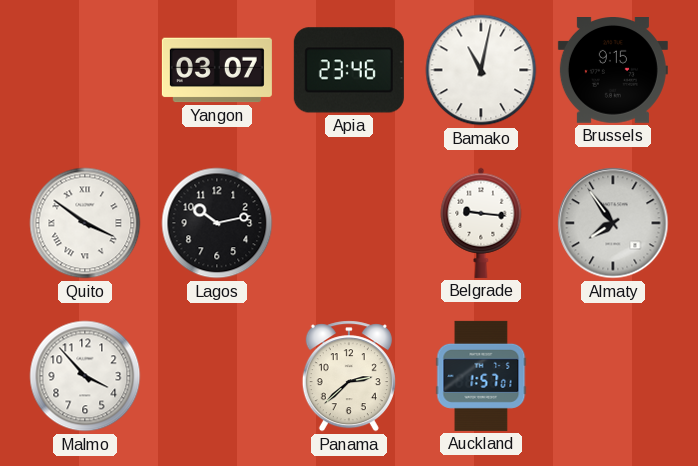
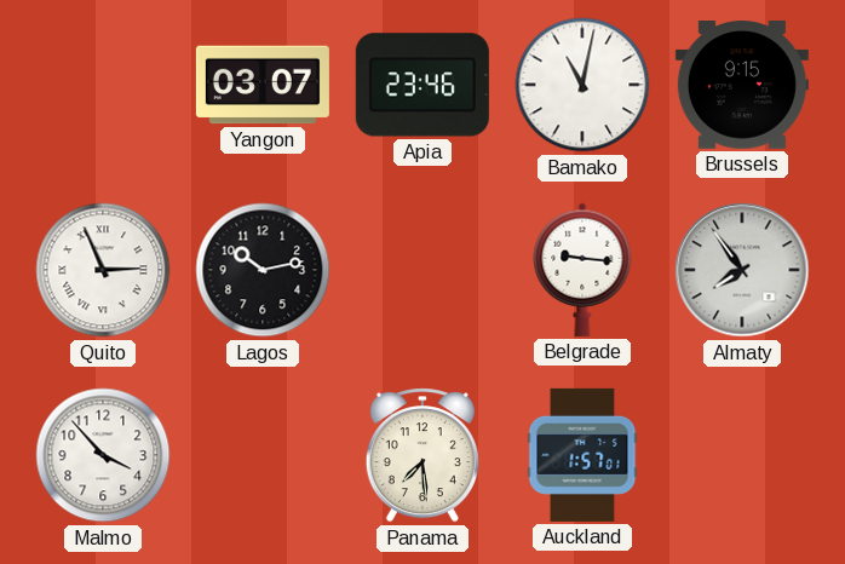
Quito: 3:51 -> 2:56 (103, 270)
Panama: 2:38 -> 7:29 (422, 455)
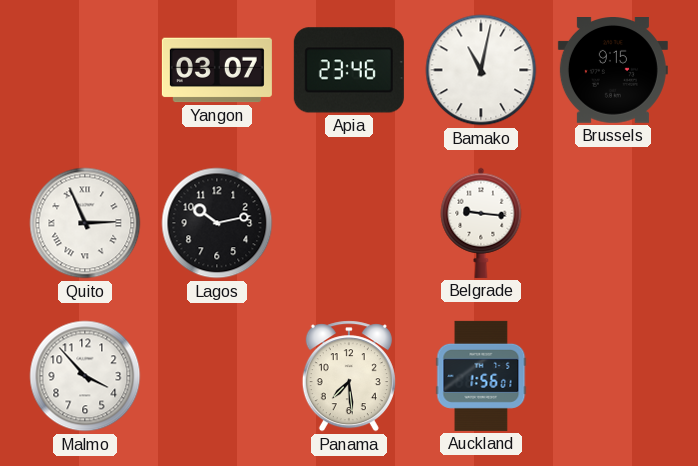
Almaty: 7:54 -> none (742, 270)
Auckland: 1:57 -> 1:56 (481, 376)
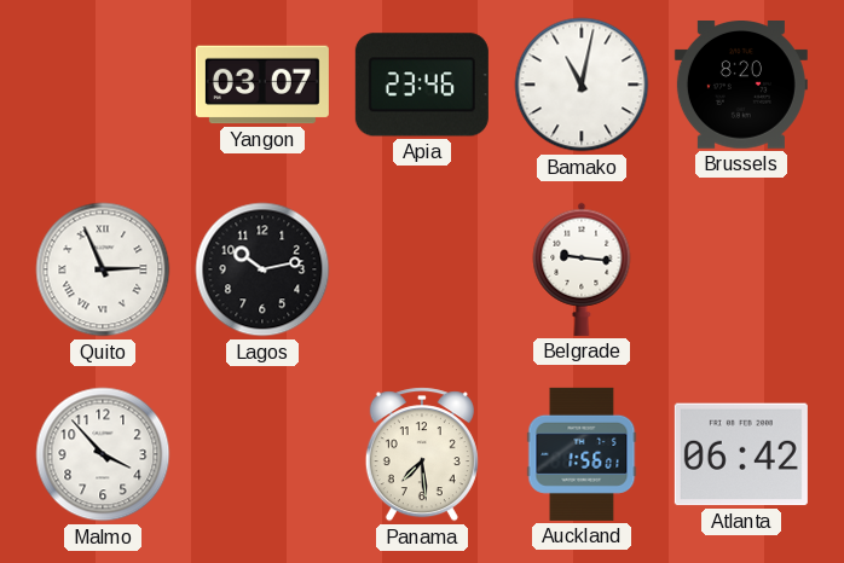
Brussels: 9:15 -> 8:20 (741, 86)
Atlanta: none -> 06:42 (741, 454)
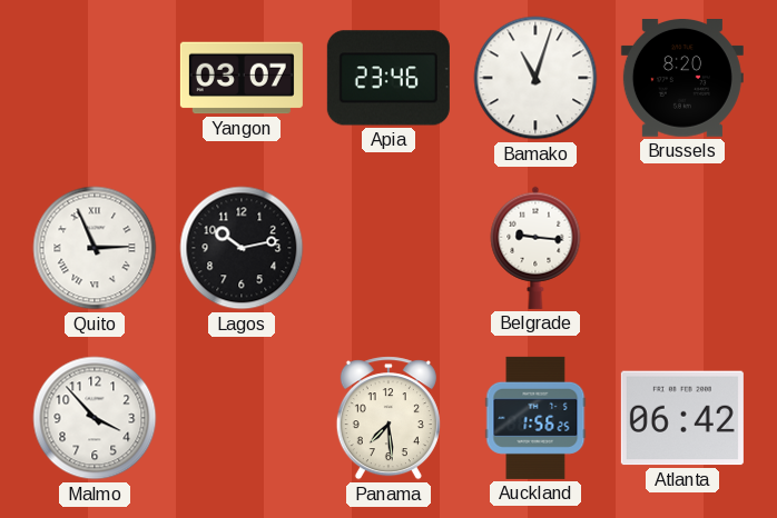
Bamako: 11:02 -> 11:03 (535, 78)
Auckland: 1:56:01 -> 1:56:25 (535, 418)
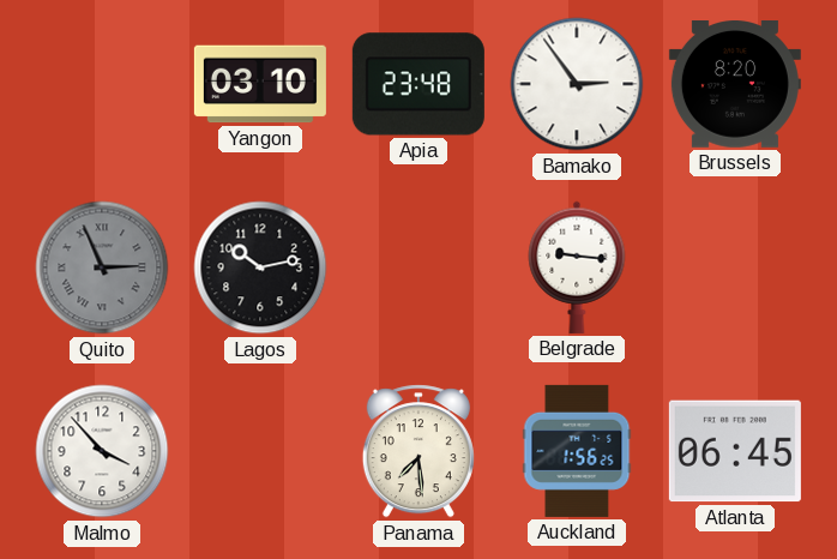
Yangon: 03:07 -> 03:10 (260, 84)
Apia: 23:46 -> 23:48 (418, 84)
Bamako: 11:03 -> 2:54 (577, 84)
Quito dial: white -> grey (102, 268)
Atlanta: 06:42 -> 06:45 (735, 451)
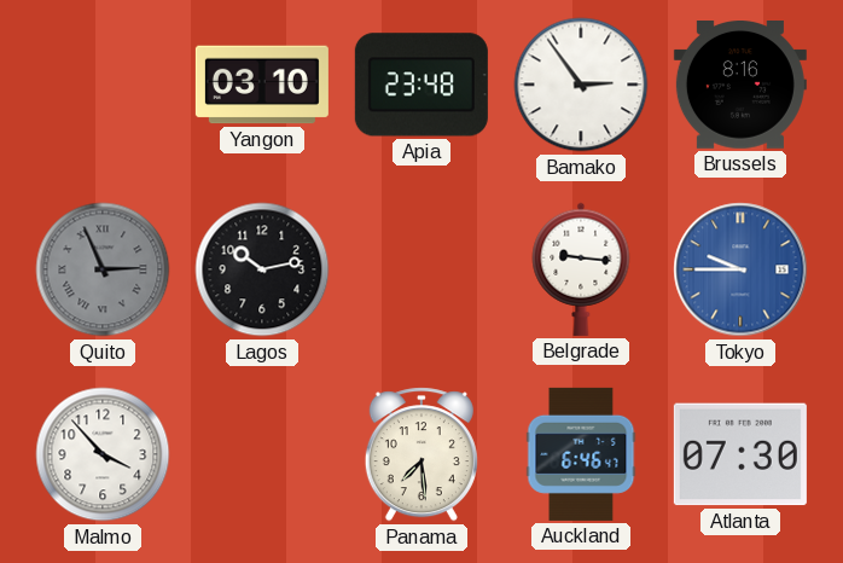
Brussels: 8:20 -> 8:16 (740, 86)
Tokyo: none -> 9:45 (740, 269)
Auckland: 1:56 -> 6:46 (581, 454)
Atlanta: 06:45 -> 07:30 (740, 454)
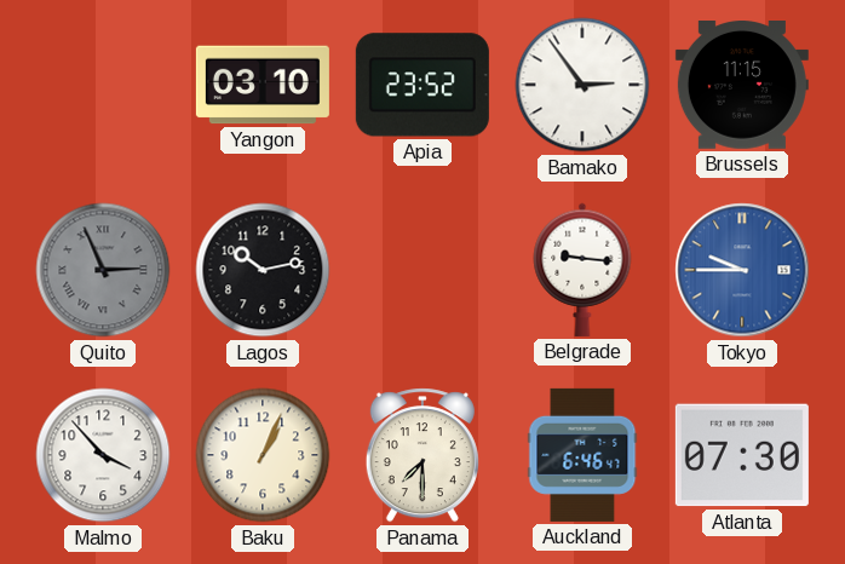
Apia: 23:48 -> 23:52 (422, 85)
Brussels: 8:16 -> 11:15 (742, 86)
Baku: none -> 1:04 (263, 455)
Panama: 7:29 -> 7:30 (422, 455)
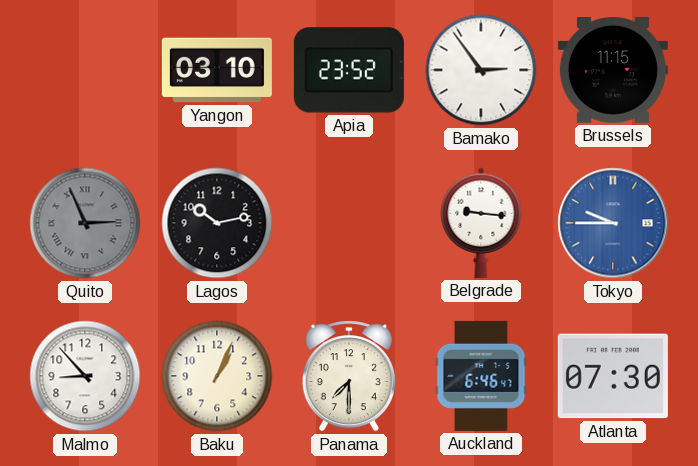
Malmo: 3:53 -> 8:53 (85, 376)
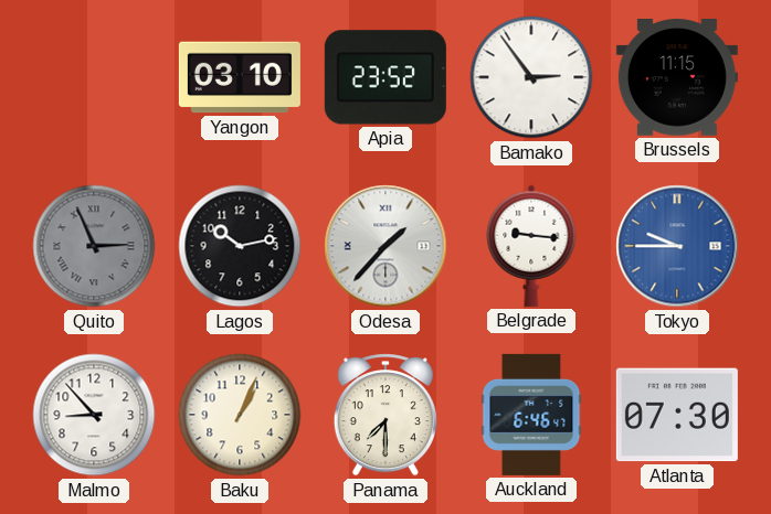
Odesa: none -> 1:37 (385, 246)
